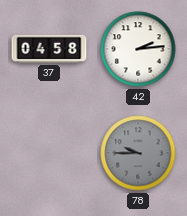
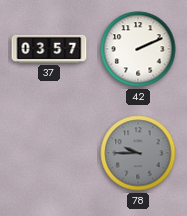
37: 04:58 -> 03:57 (49, 49)
42: 2:14 -> 2:11 (138, 49)
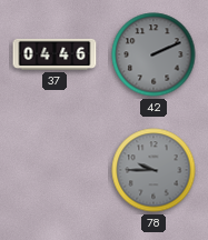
37: 03:57 -> 04:46 (55, 54)
42 dial: white -> grey (153, 54)
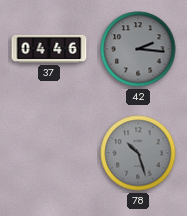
42: 2:11 -> 2:16 (138, 49)
78: 9:45 -> 10:27 (138, 153)
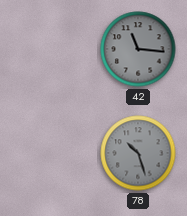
37: 04:46 -> none (49, 49)
42: 2:16 -> 11:16 (138, 49)
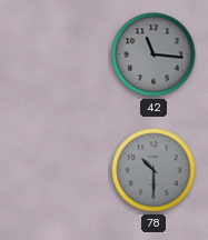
78: 10:27 -> 10:30 (153, 170)
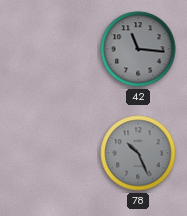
78: 10:30 -> 10:26 (138, 153)
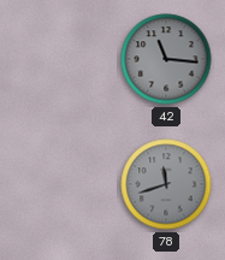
78: 10:26 -> 11:42 (166, 184)
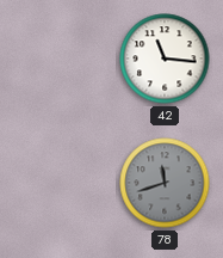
42 dial: grey -> white (165, 59)
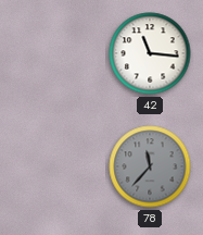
78: 11:42 -> 11:37 (150, 166)
